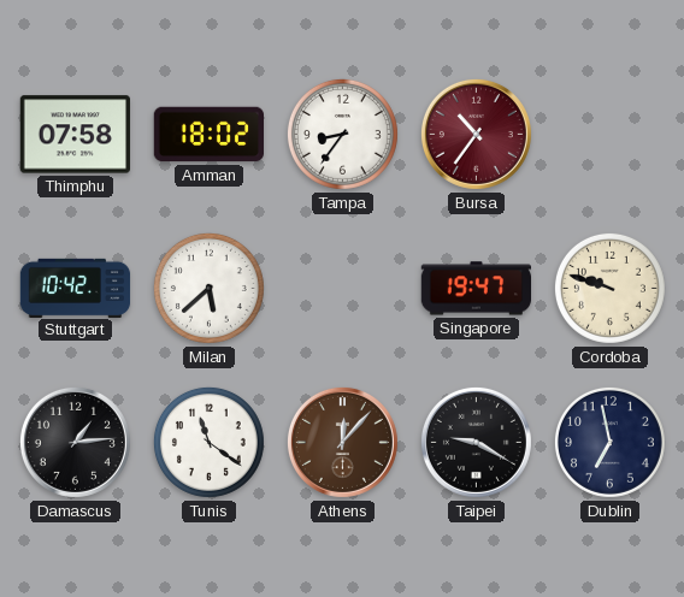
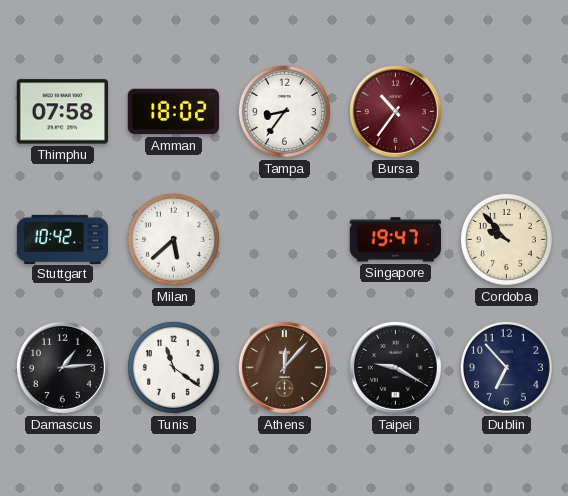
Cordoba: 9:48 -> 9:53 (506, 239)
Dublin: 6:58 -> 6:53 (506, 367)
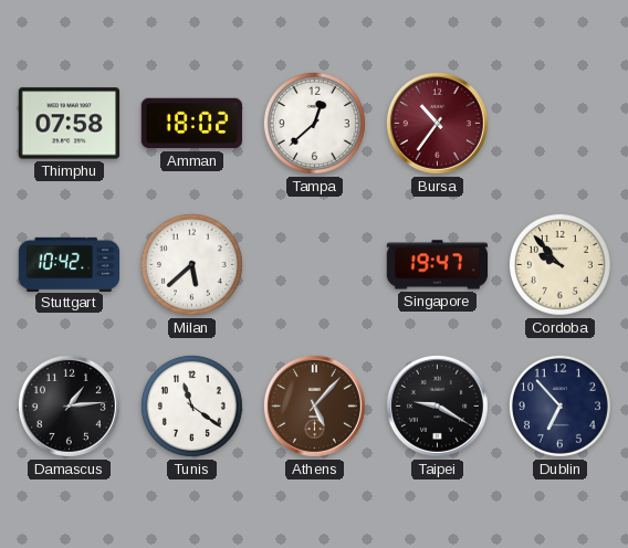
Tampa: 8:36 -> 12:38 (314, 123)
Athens: 12:07 -> 5:07 (314, 405)
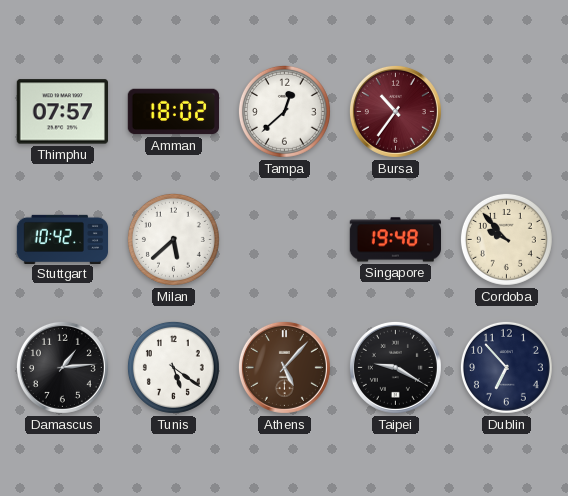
Thimphu: 07:58 -> 07:57 (62, 112)
Singapore: 19:47 -> 19:48 (395, 240)
Tunis: 11:21 -> 5:21 (173, 367)
